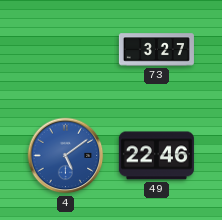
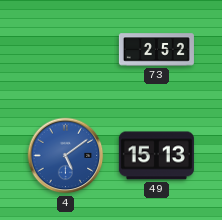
73: 3:27 -> 2:52 (156, 50)
49: 22:46 -> 15:13 (156, 156)
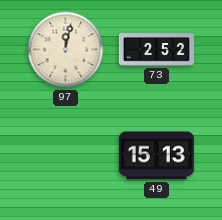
97: none -> 12:02 (66, 50)
4: 5:09 -> none (66, 156)
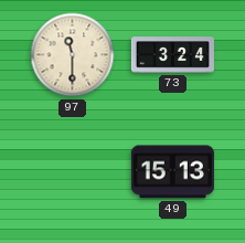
97: 12:02 -> 11:30 (73, 55)
73: 2:52 -> 3:24 (172, 55)
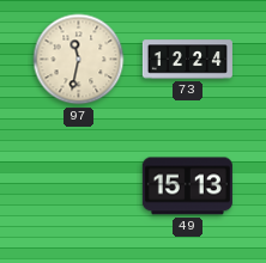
97: 11:30 -> 11:32 (79, 60)
73: 3:24 -> 12:24 (187, 60)
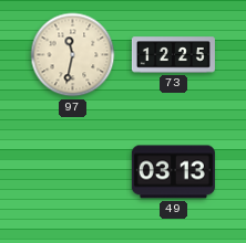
73: 12:24 -> 12:25 (173, 55)
49: 15:13 -> 03:13 (173, 172)
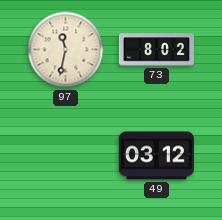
73: 12:25 -> 8:02 (156, 50)
49: 03:13 -> 03:12 (156, 156)
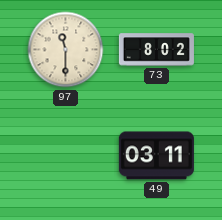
97: 11:32 -> 11:30 (66, 50)
49: 03:12 -> 03:11 (156, 156)
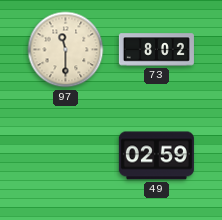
49: 03:11 -> 02:59 (156, 156)
